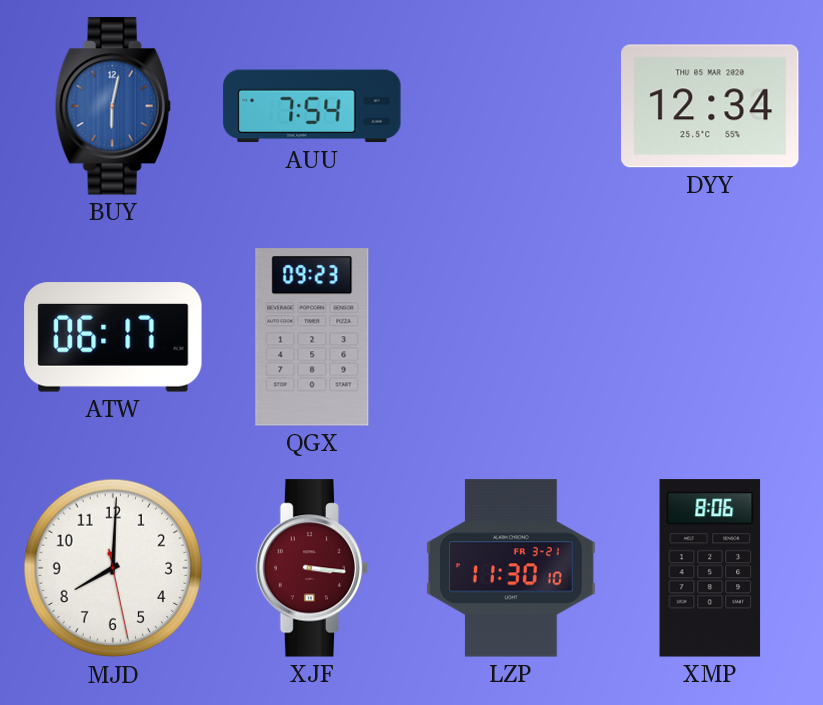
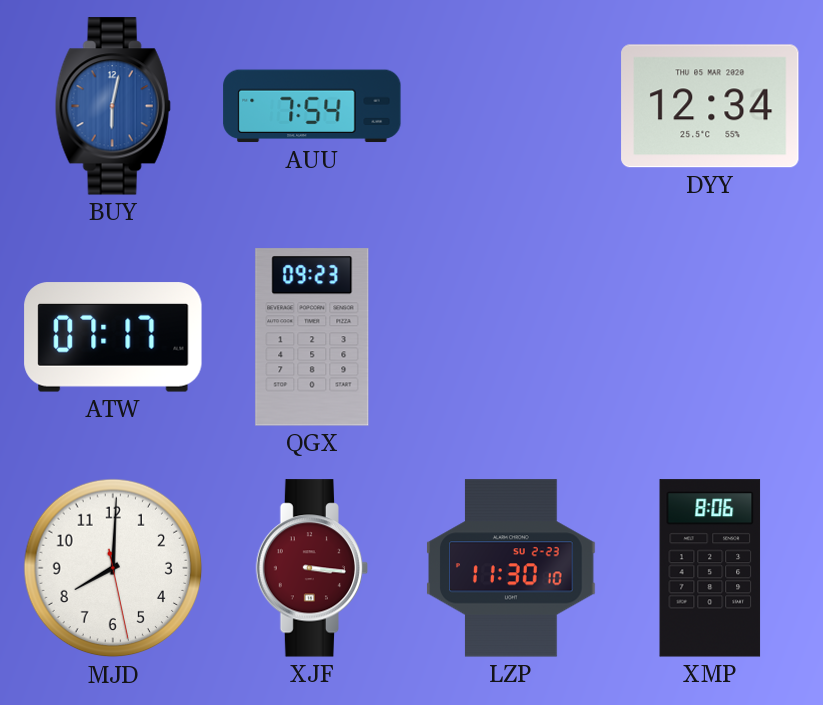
ATW: 06:17 -> 07:17 (113, 337)
LZP date: FR 3-21 -> SU 2-23 (511, 568)
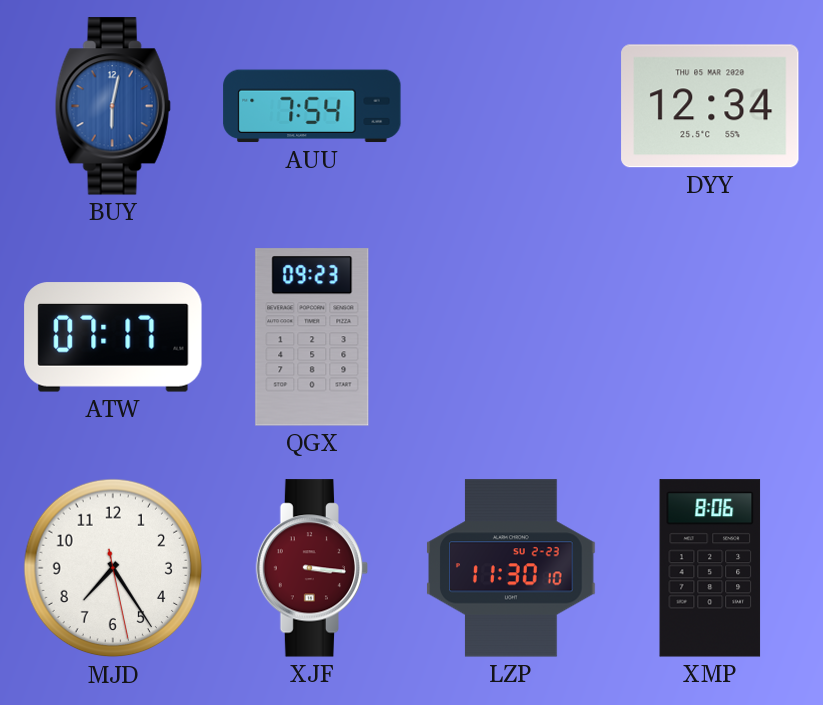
MJD: 8:00 -> 7:24 (113, 568)
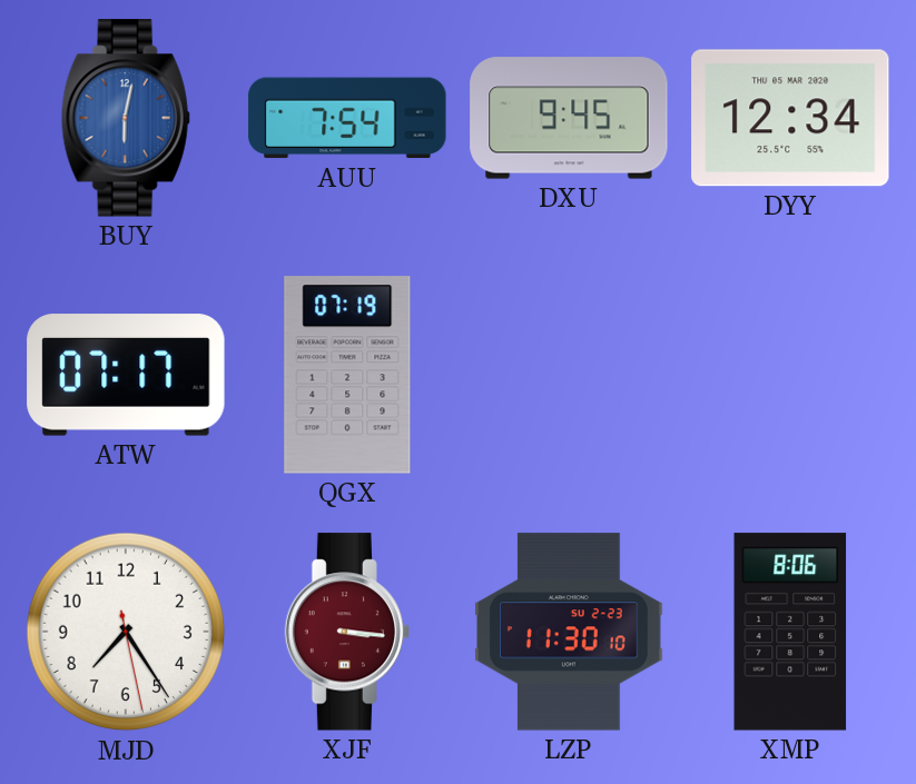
DXU: none -> 9:45 (569, 118)
QGX: 09:23 -> 07:19 (347, 375)
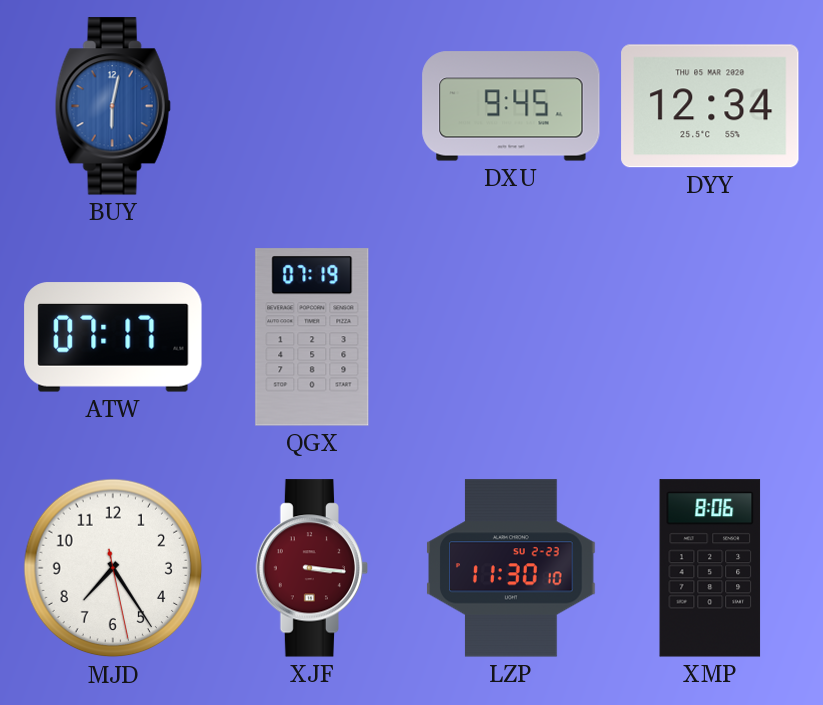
AUU: 7:54 -> none (347, 118)
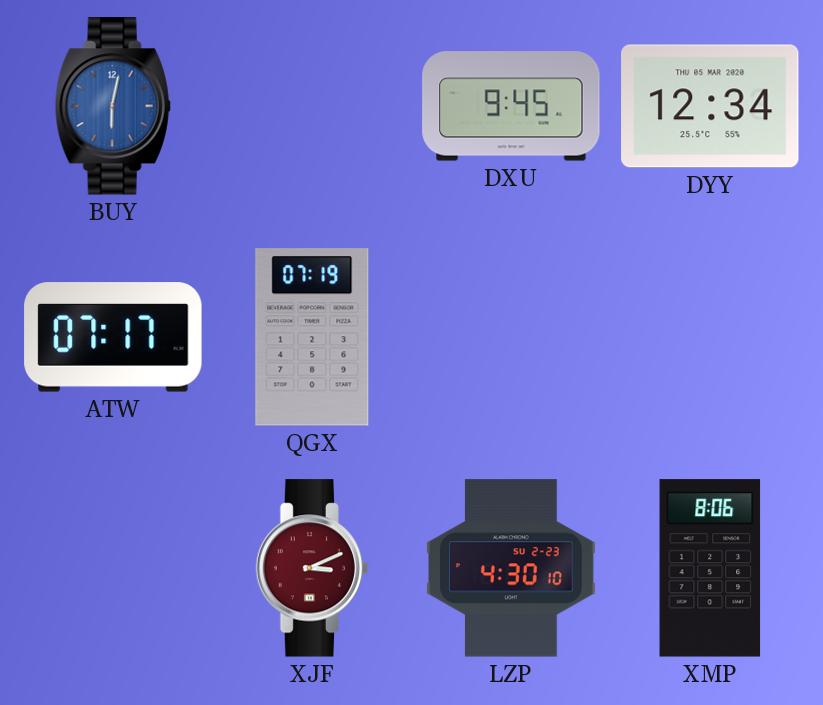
MJD: 7:24 -> none (113, 568)
XJF: 3:16 -> 3:11 (312, 568)
LZP: 11:30 -> 4:30 (511, 568)
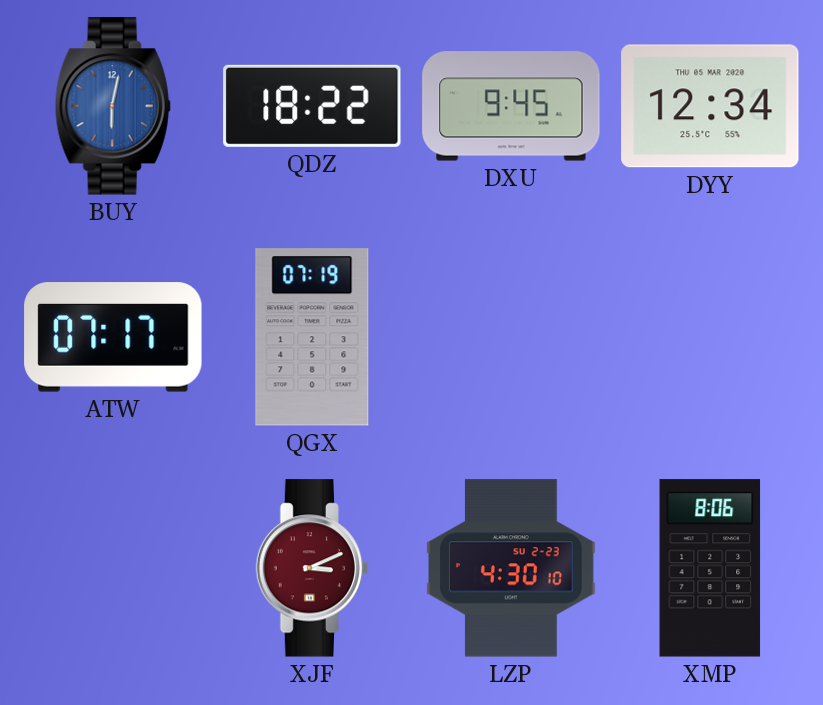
QDZ: none -> 18:22 (312, 106)
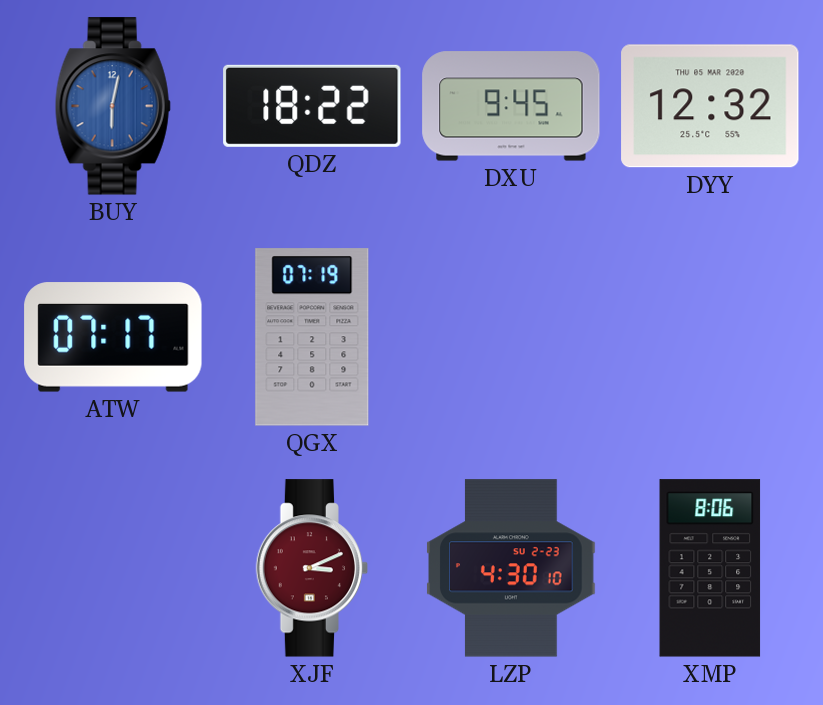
DYY: 12:34 -> 12:32 (710, 106)
